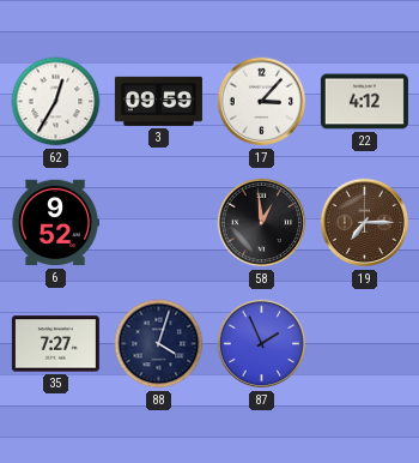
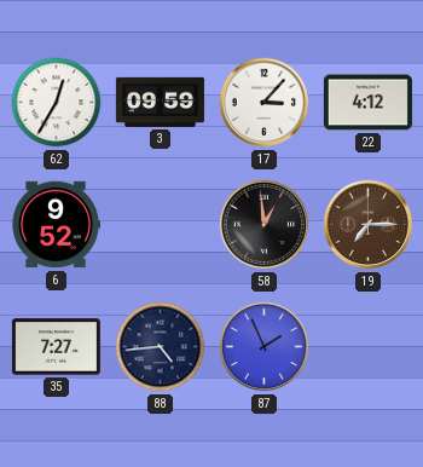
88: 4:03 -> 4:44 (161, 347)
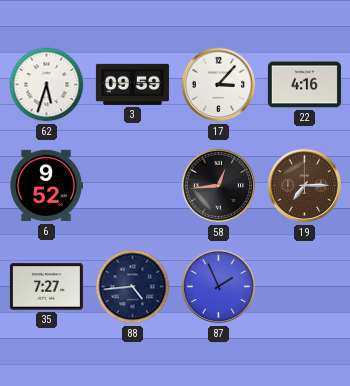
62: 12:35 -> 5:33 (47, 85)
22: 4:12 -> 4:16 (304, 85)
58: 12:59 -> 12:44 (219, 186)
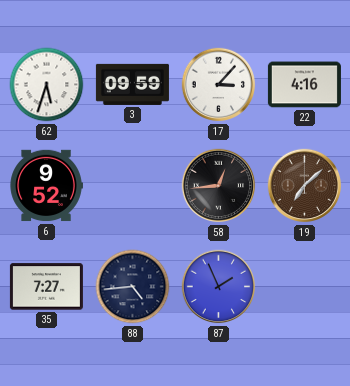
19: 7:15 -> 7:08 (305, 186)
